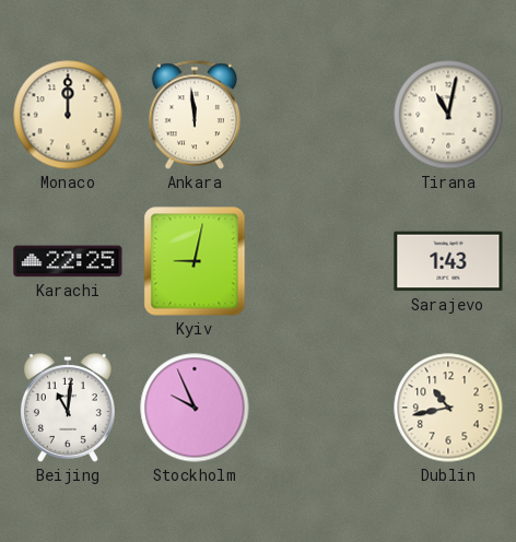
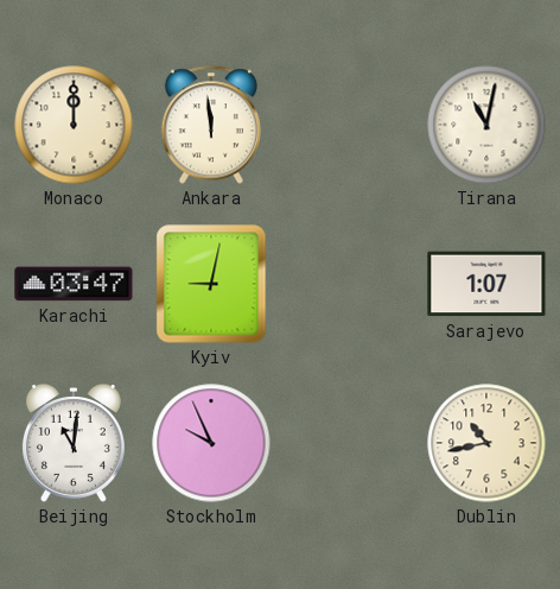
Karachi: 22:25 -> 03:47 (74, 284)
Sarajevo: 1:43 -> 1:07 (486, 284)
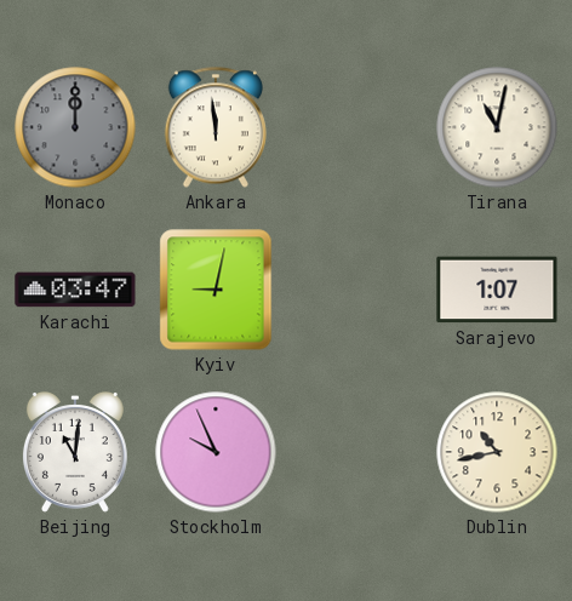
Monaco dial: cream -> grey (75, 127)
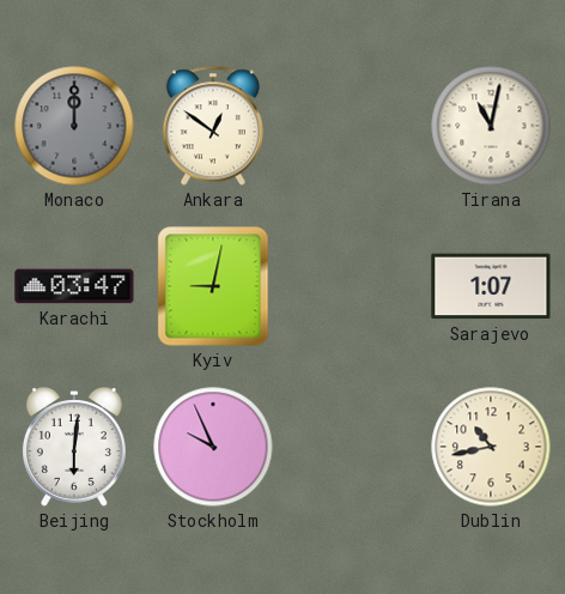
Ankara: 11:59 -> 12:51 (213, 126)
Beijing: 11:01 -> 6:01 (74, 448)
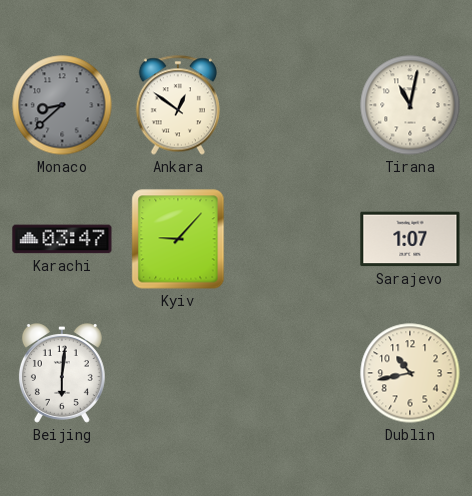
Monaco: 12:00 -> 8:38 (62, 105)
Kyiv: 9:02 -> 9:07 (178, 239)
Stockholm: 9:56 -> none (213, 447)
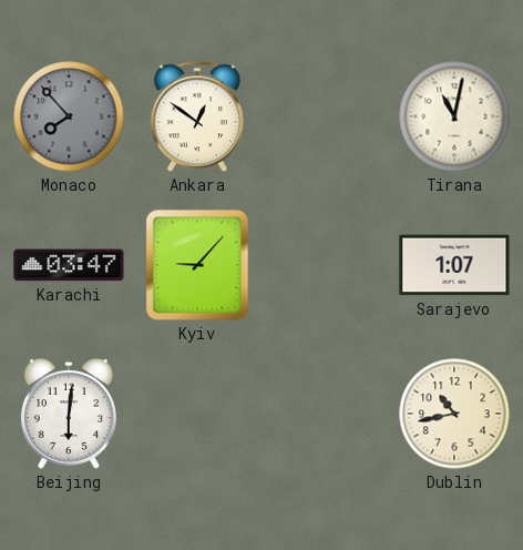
Monaco: 8:38 -> 7:53 (69, 116)
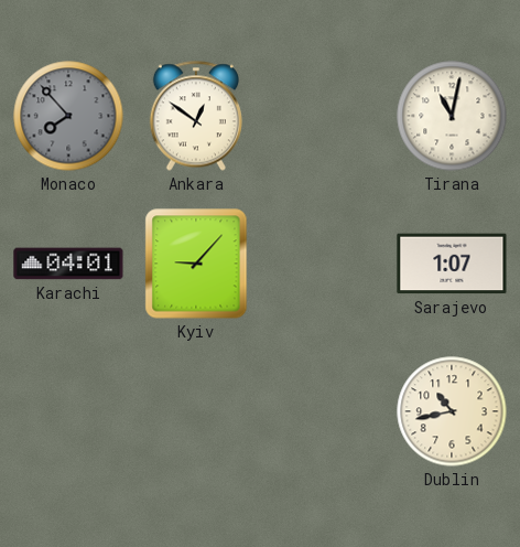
Karachi: 03:47 -> 04:01 (68, 264)
Beijing: 6:01 -> none (69, 415)
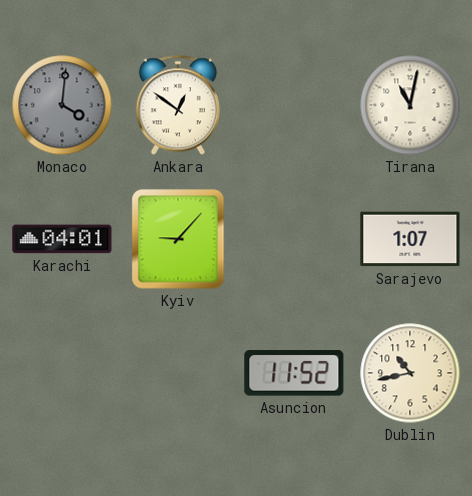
Monaco: 7:53 -> 4:01 (62, 105)
Asuncion: none -> 11:52 (294, 373)
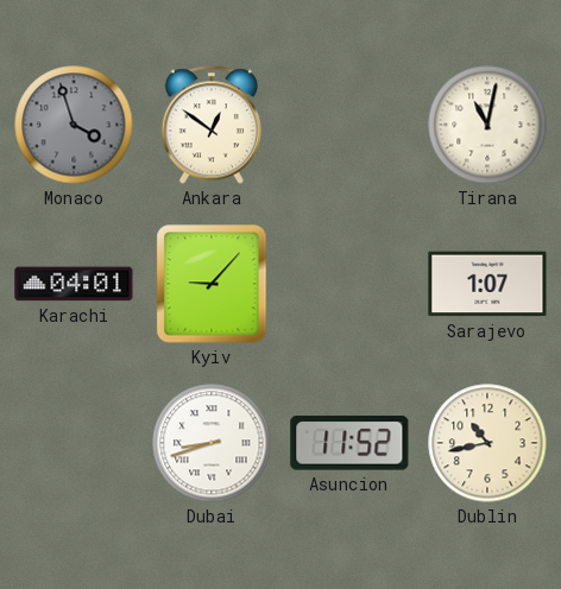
Monaco: 4:01 -> 3:57 (74, 125)
Dubai: none -> 8:42 (212, 443)
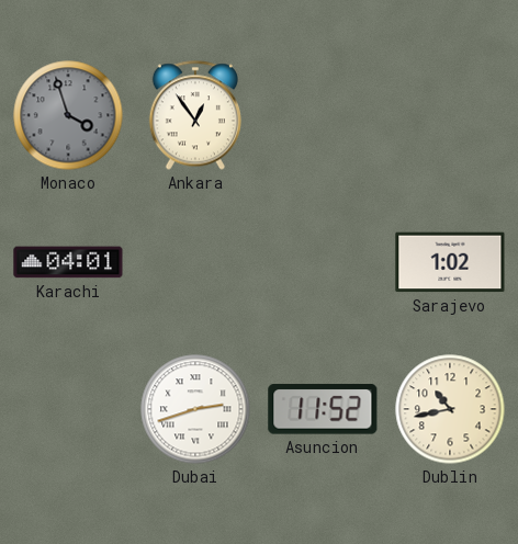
Ankara: 12:51 -> 12:54 (195, 115)
Tirana: 11:02 -> none (487, 125)
Kyiv: 9:07 -> none (212, 284)
Sarajevo: 1:07 -> 1:02 (450, 262)
Dubai: 8:42 -> 2:42 (195, 409)
